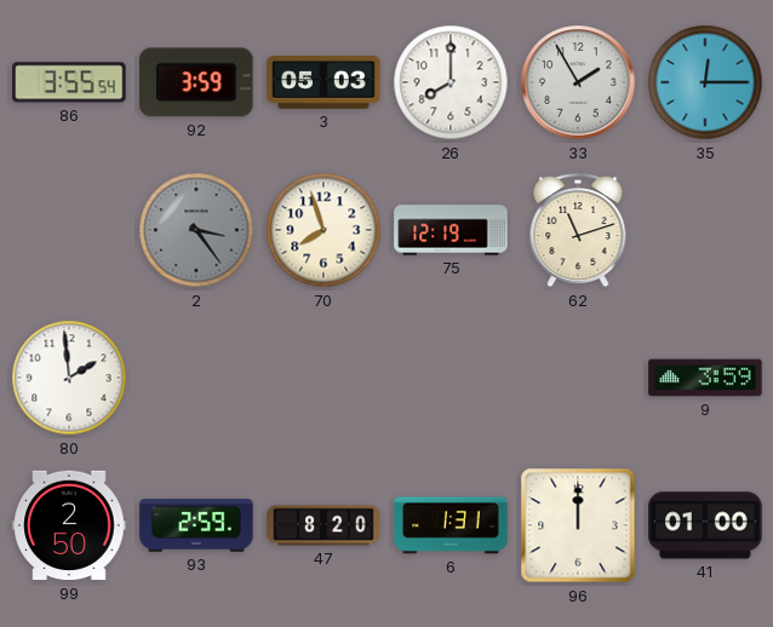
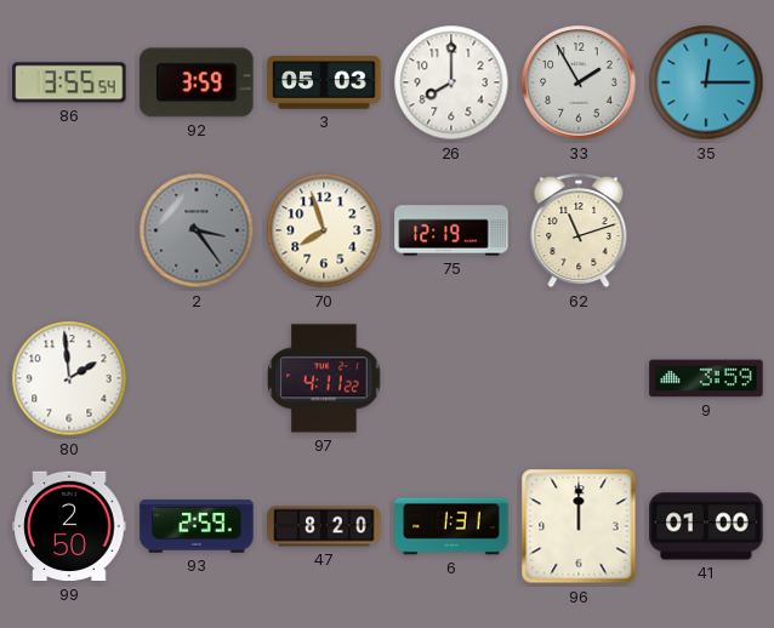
97: none -> 4:11 (324, 378)
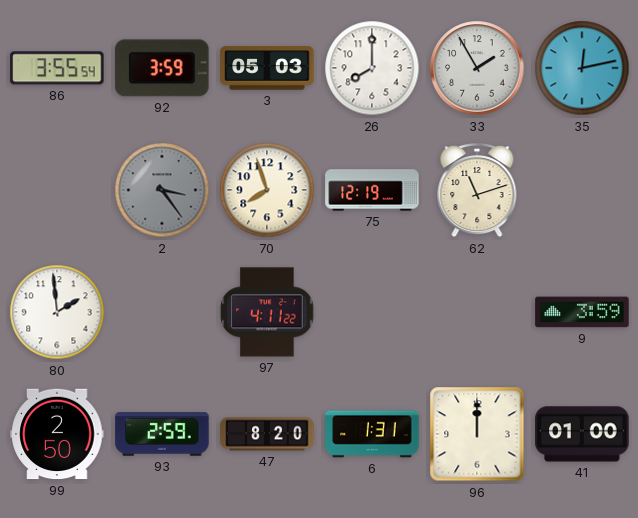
35: 12:15 -> 12:13 (582, 68)
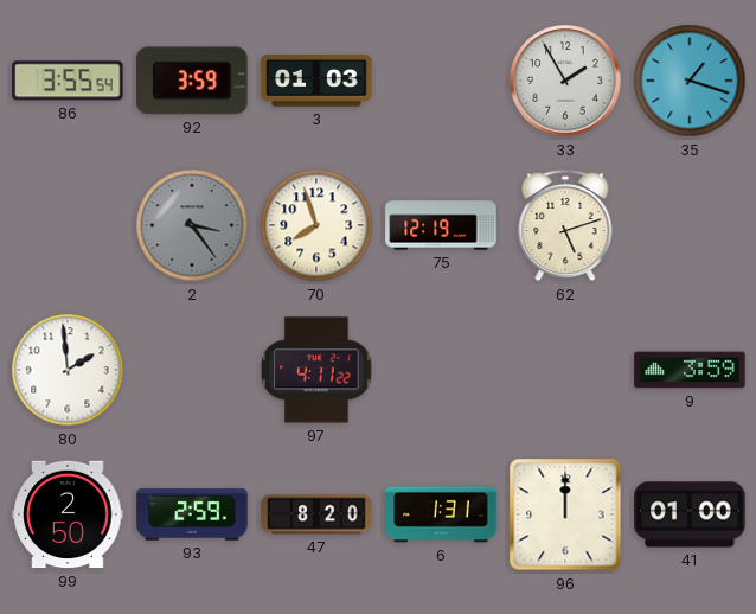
3: 05:03 -> 01:03 (316, 81)
26: 8:00 -> none (372, 68)
35: 12:13 -> 1:18 (690, 81)
62: 11:12 -> 5:12 (565, 226)
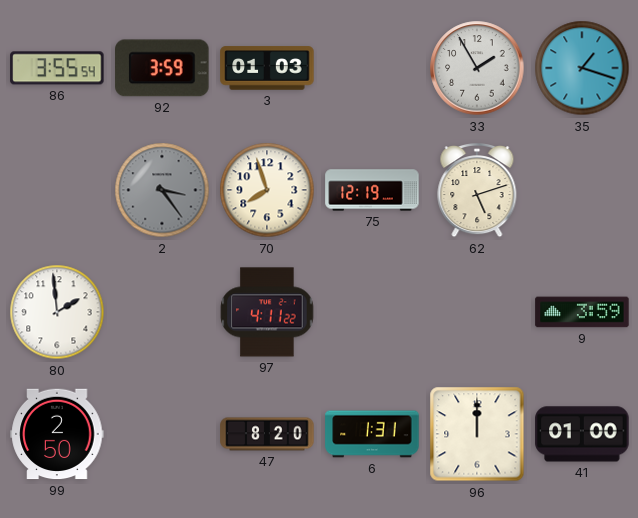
93: 2:59 -> none (192, 514)
